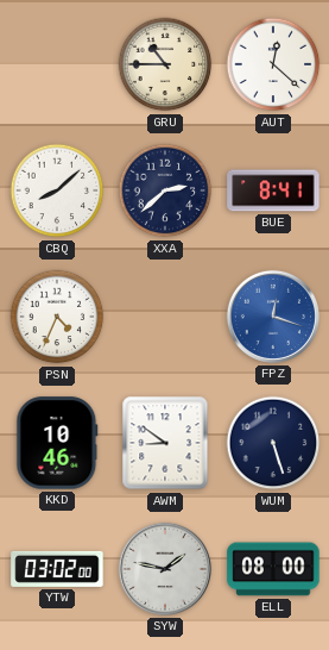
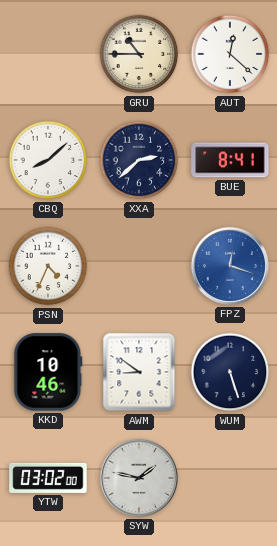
ELL: 08:00 -> none (273, 569)
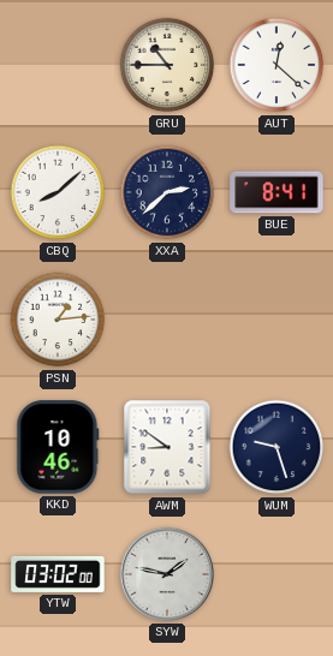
PSN: 4:34 -> 1:14 (58, 320)
FPZ: 12:18 -> none (230, 266)
WUM: 5:27 -> 9:27 (276, 447)
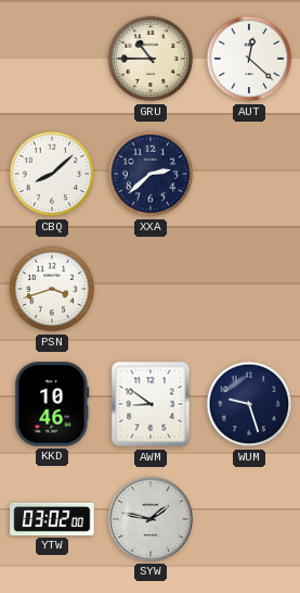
BUE: 8:41 -> none (276, 192)
PSN: 1:14 -> 3:42 (52, 289)
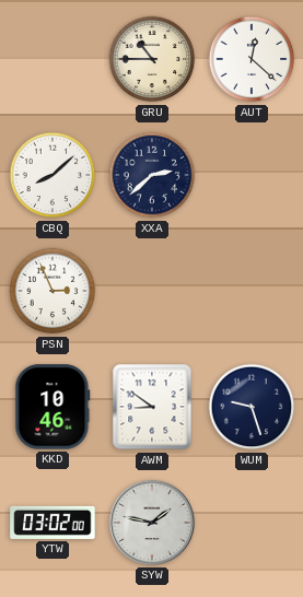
PSN: 3:42 -> 2:56 (53, 291)
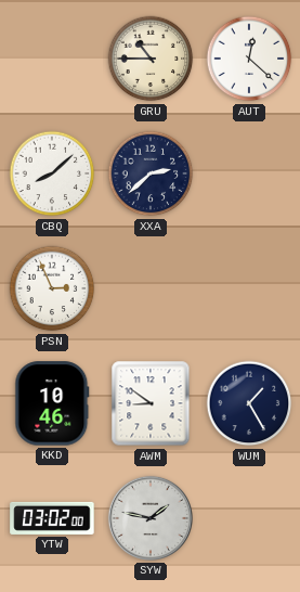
WUM: 9:27 -> 1:25 (249, 403)
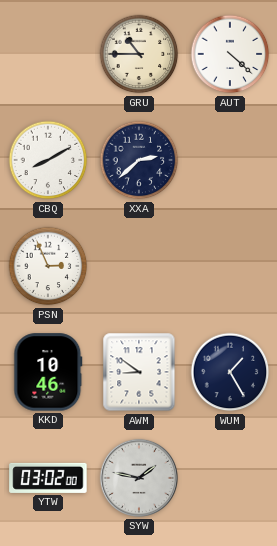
AUT: 12:22 -> 4:22 (230, 54)
CBQ: 8:08 -> 8:10 (48, 160)
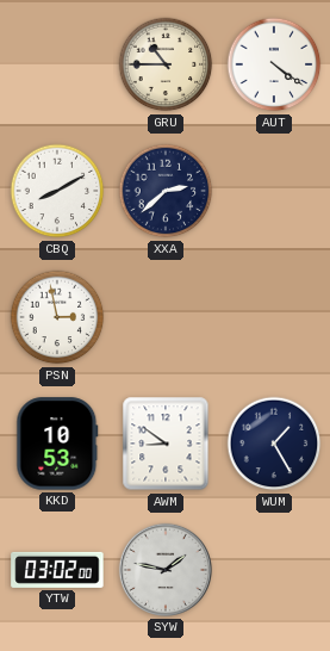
AUT: 4:22 -> 4:21 (274, 64)
PSN: 2:56 -> 2:58 (57, 317)
KKD: 10:46 -> 10:53 (57, 444)
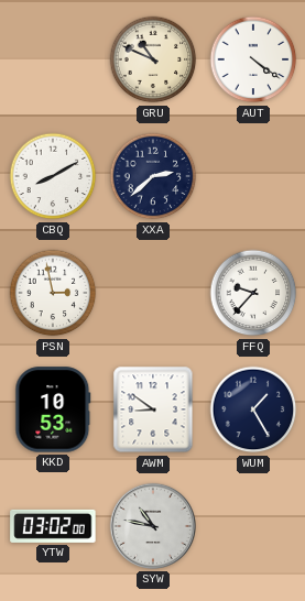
GRU: 10:45 -> 10:49 (153, 59)
FFQ: none -> 9:37 (253, 293)
SYW: 1:47 -> 10:47 (153, 526)
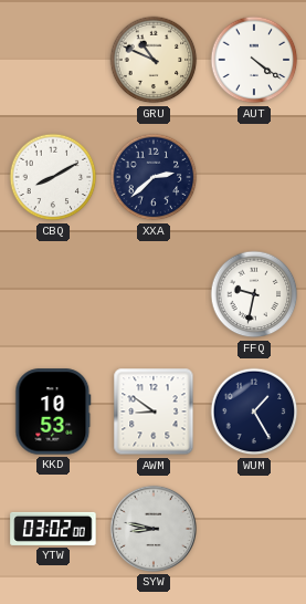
PSN: 2:58 -> none (53, 293)
FFQ: 9:37 -> 9:32 (254, 294)
SYW: 10:47 -> 8:47 (154, 529)
